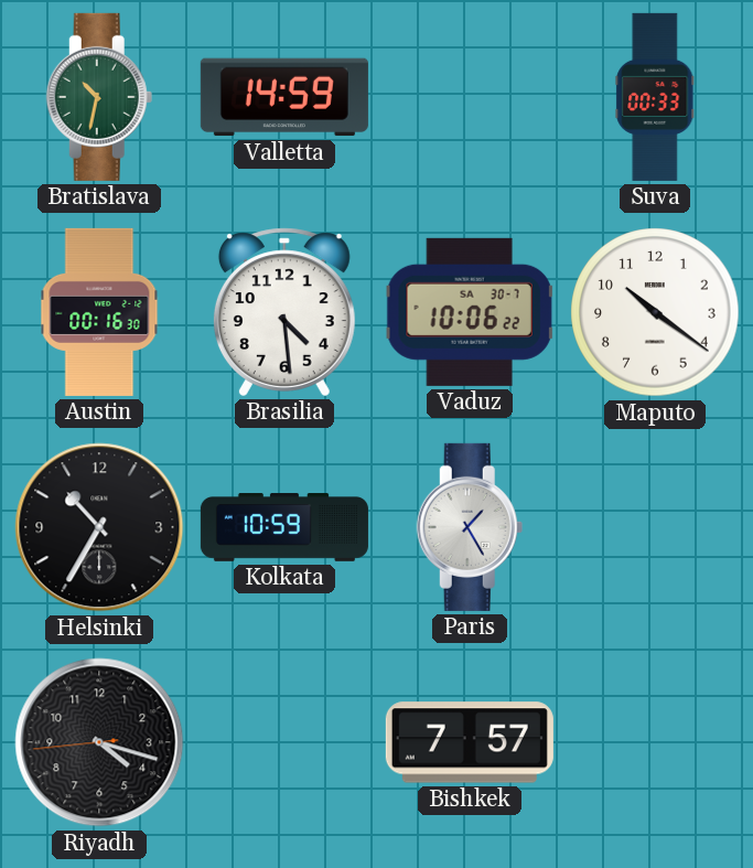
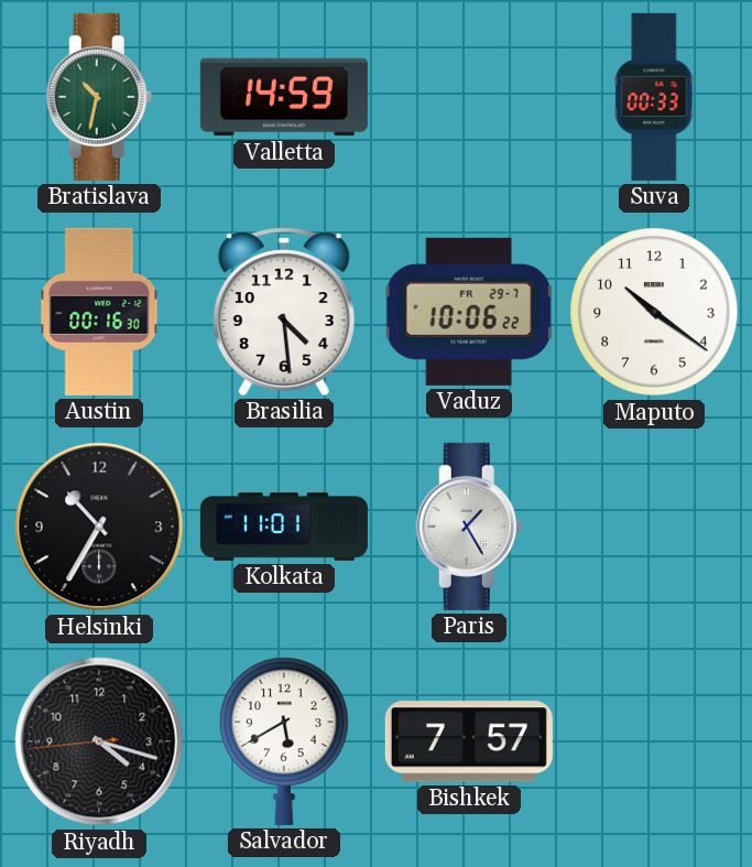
Vaduz date: SA 30-7 -> FR 29-7 (469, 312)
Kolkata: 10:59 -> 11:01 (284, 528)
Salvador: none -> 5:40 (285, 741)
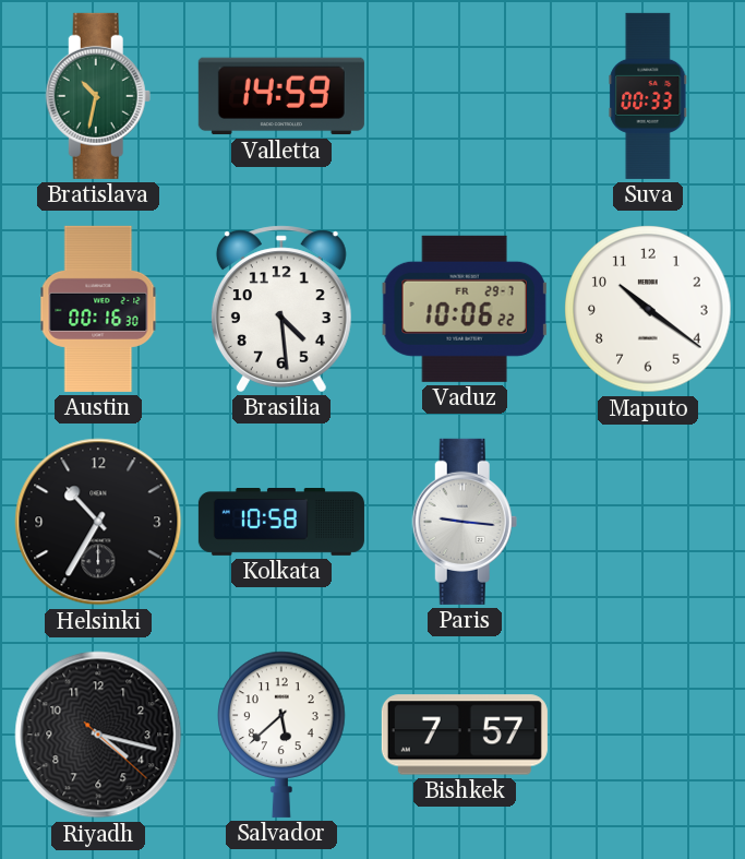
Kolkata: 11:01 -> 10:58 (281, 523)
Paris: 1:25 -> 9:16 (465, 522)
Riyadh: 4:17:44 -> 4:17:22 (98, 735)
Salvador: 5:40 -> 5:38 (283, 735)
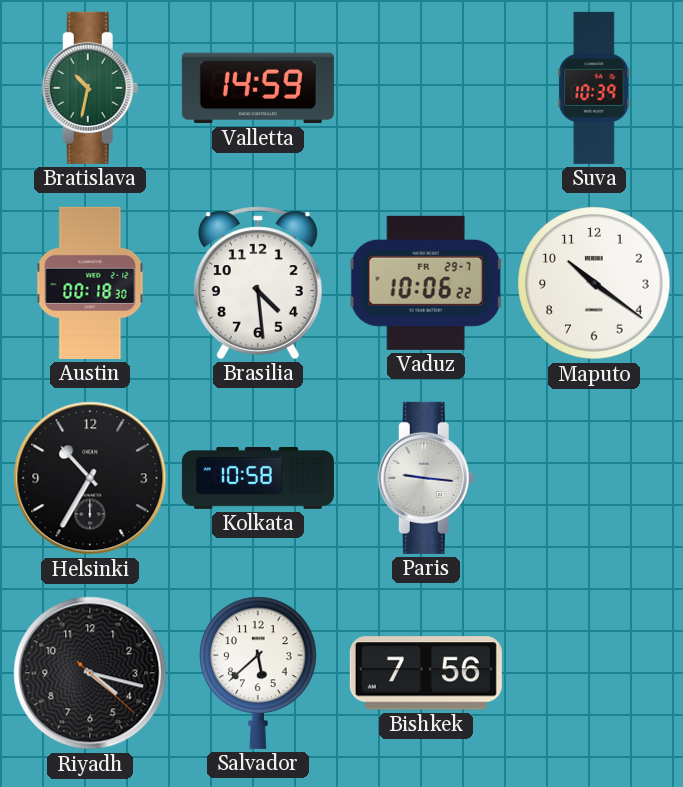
Suva: 00:33 -> 10:39 (594, 88)
Austin: 00:16 -> 00:18 (90, 283)
Bishkek: 7:57 -> 7:56 (426, 673)
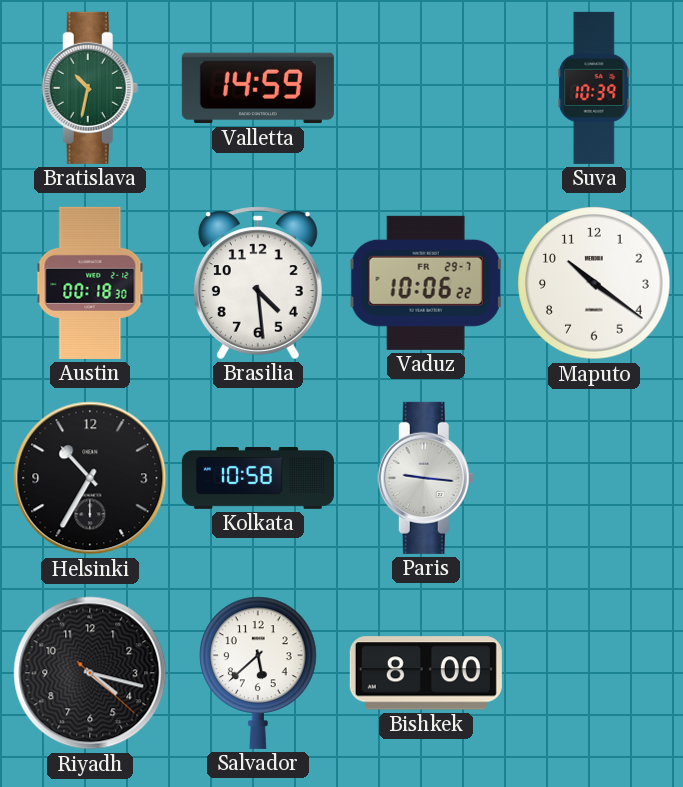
Bishkek: 7:56 -> 8:00 (426, 673)
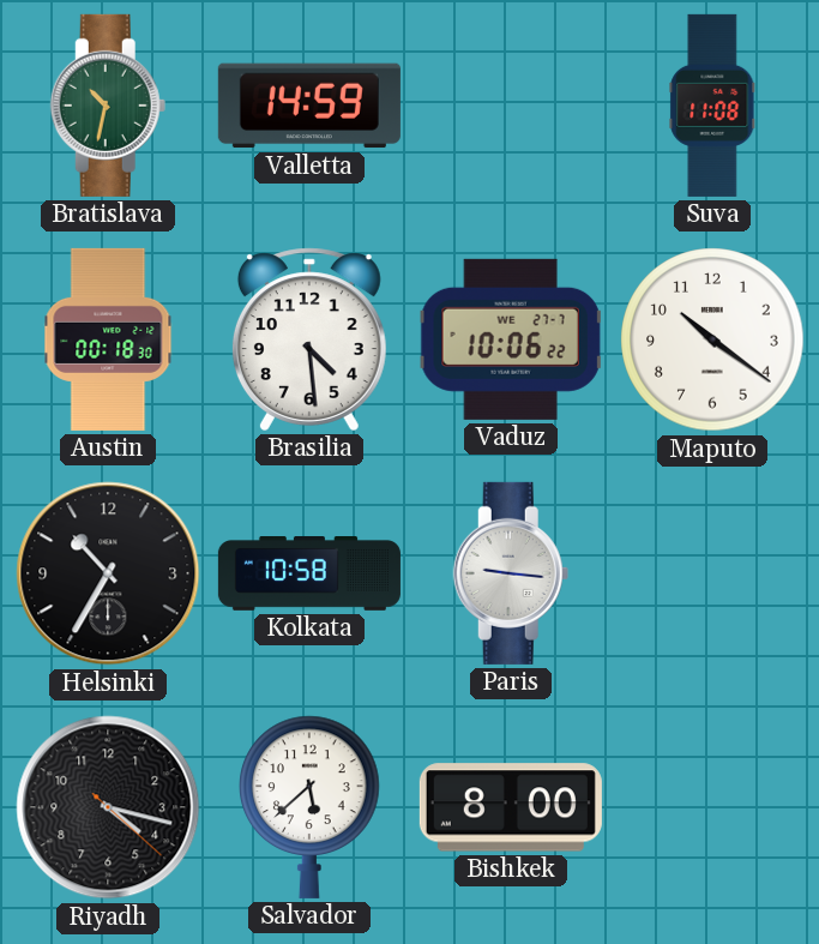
Suva: 10:39 -> 11:08 (712, 106)
Vaduz date: FR 29-7 -> WE 27-7 (511, 339)
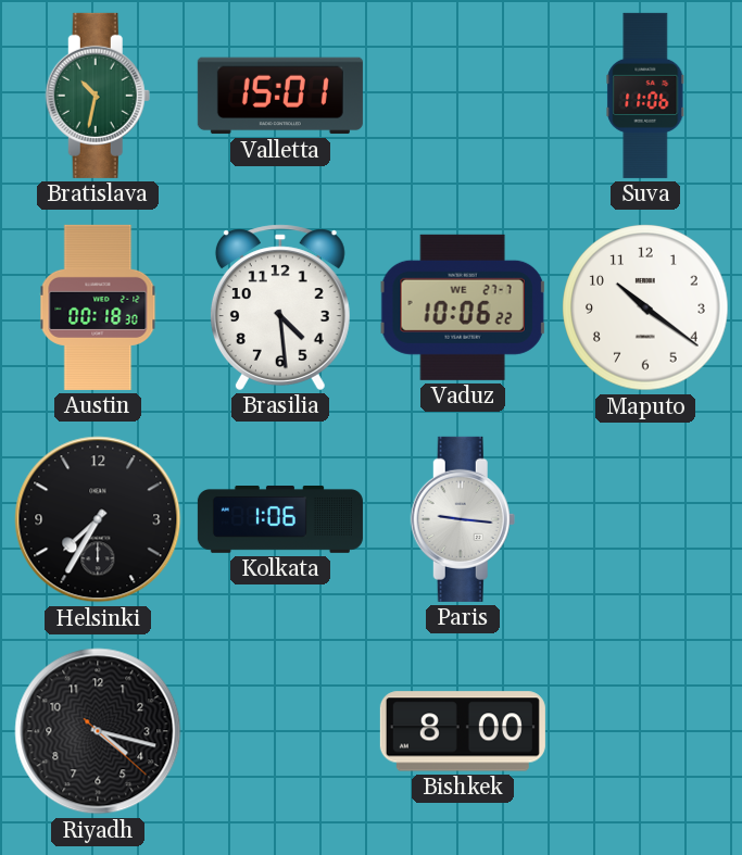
Valletta: 14:59 -> 15:01 (280, 96)
Suva: 11:08 -> 11:06 (645, 96)
Helsinki: 10:35 -> 7:35 (98, 519)
Kolkata: 10:58 -> 1:06 (280, 520)
Salvador: 5:38 -> none (311, 807)
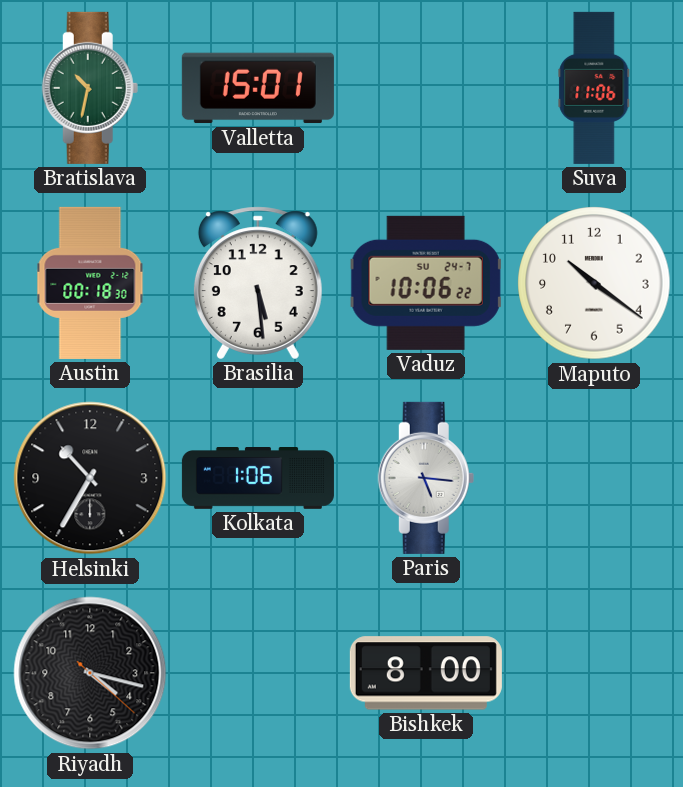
Brasilia: 4:29 -> 5:29 (258, 283)
Vaduz date: WE 27-7 -> SU 24-7 (426, 283)
Helsinki: 7:35 -> 10:35 (90, 478)
Paris: 9:16 -> 5:16 (426, 478)
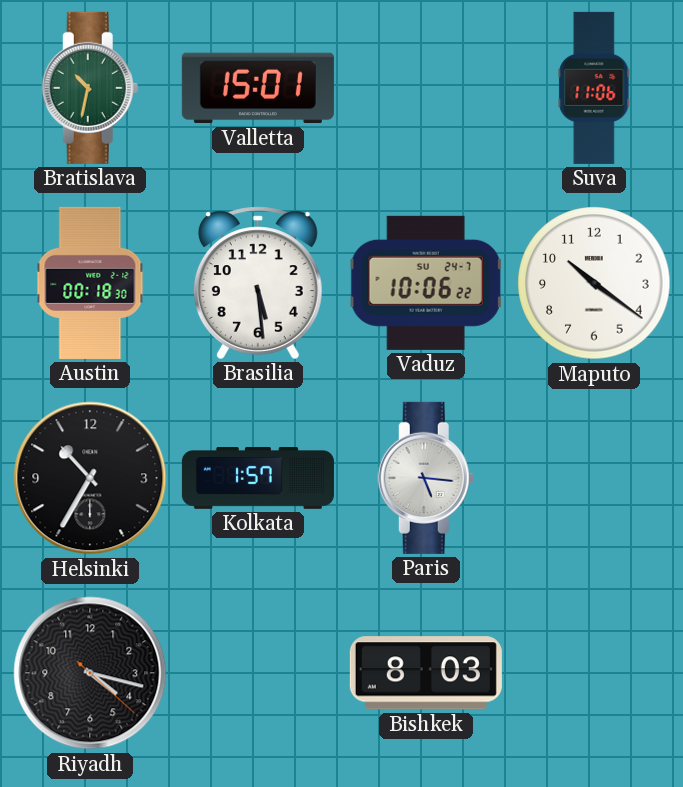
Kolkata: 1:06 -> 1:57 (258, 479)
Bishkek: 8:00 -> 8:03 (426, 673)
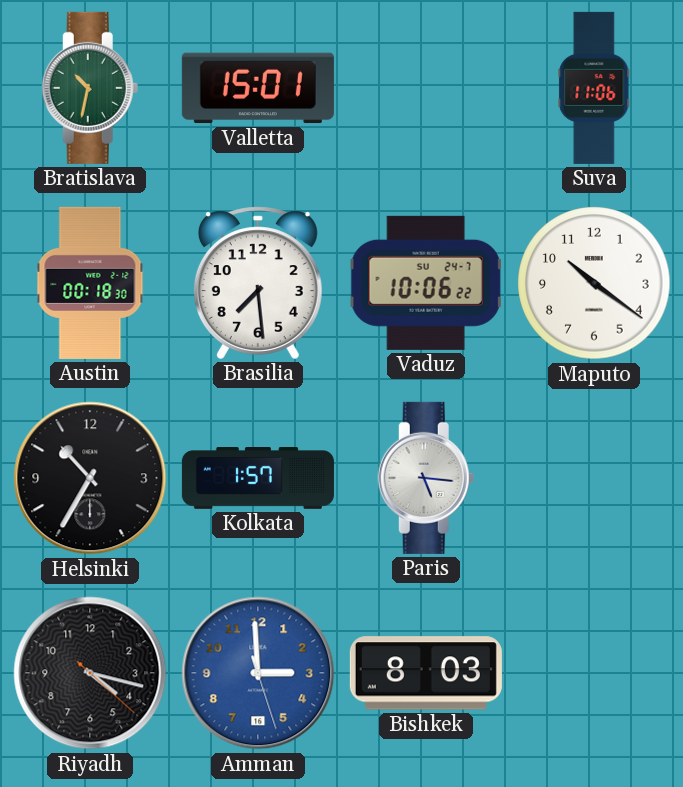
Brasilia: 5:29 -> 7:29 (258, 283)
Amman: none -> 2:59 (258, 673)
